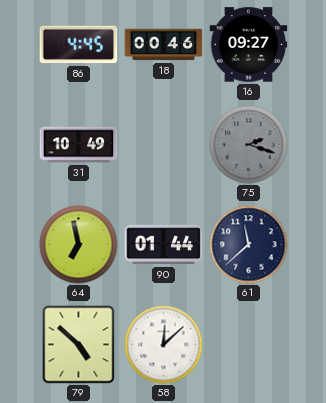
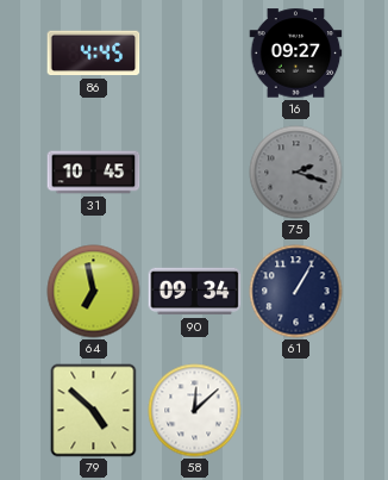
18: 00:46 -> none (164, 45)
31: 10:49 -> 10:45 (94, 173)
90: 01:44 -> 09:34 (195, 292)
61: 11:38 -> 1:05 (296, 292)
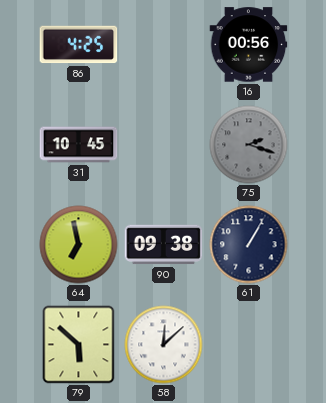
86: 4:45 -> 4:25 (79, 45)
16: 09:27 -> 00:56 (249, 45)
90: 09:34 -> 09:38 (164, 245)
79: 4:52 -> 5:52 (79, 345)
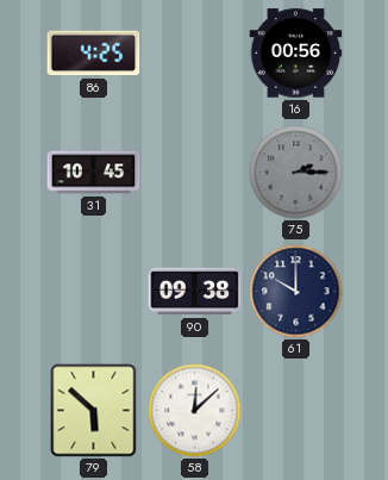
75: 2:18 -> 2:15 (296, 173)
64: 6:58 -> none (79, 245)
61: 1:05 -> 10:00 (296, 292)
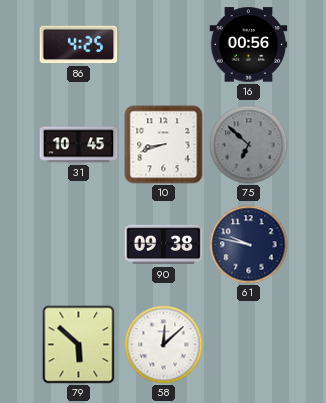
10: none -> 8:42 (164, 145)
75: 2:15 -> 6:52 (249, 145)
61: 10:00 -> 9:47 (249, 245)
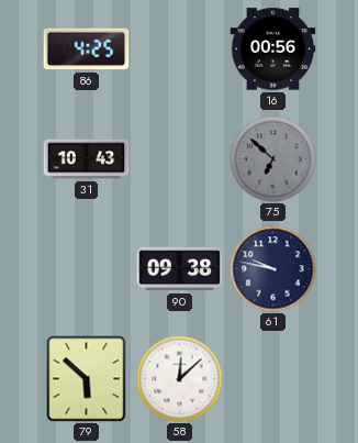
31: 10:45 -> 10:43 (87, 159)
10: 8:42 -> none (164, 145)
